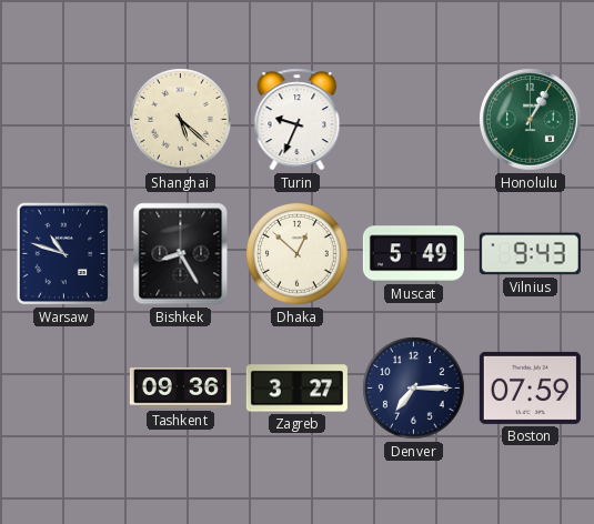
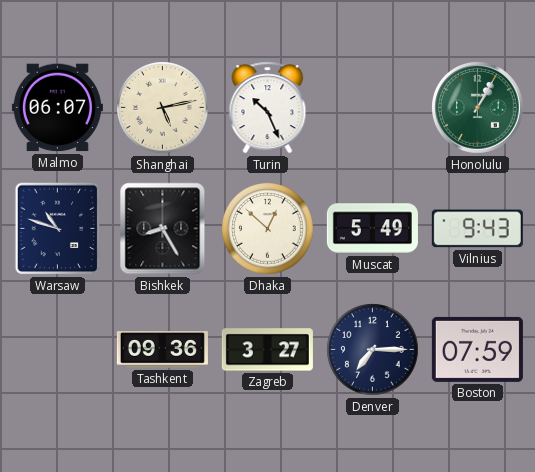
Malmo: none -> 06:07 (57, 108)
Shanghai: 5:22 -> 5:13 (163, 108)
Turin: 9:34 -> 10:26 (268, 108)
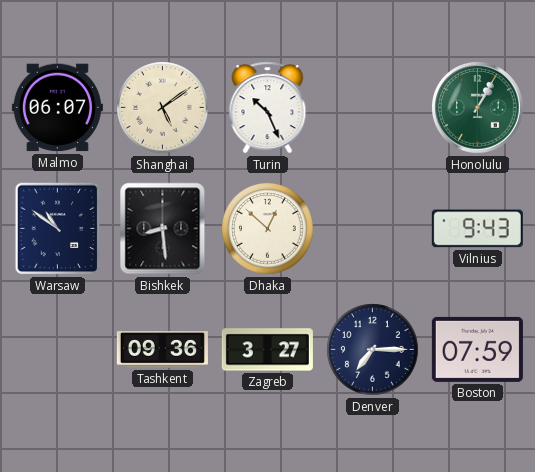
Shanghai: 5:13 -> 5:09 (163, 108)
Warsaw: 10:48 -> 10:51 (58, 229)
Bishkek: 8:25 -> 8:29 (163, 229)
Muscat: 5:49 -> none (372, 229)
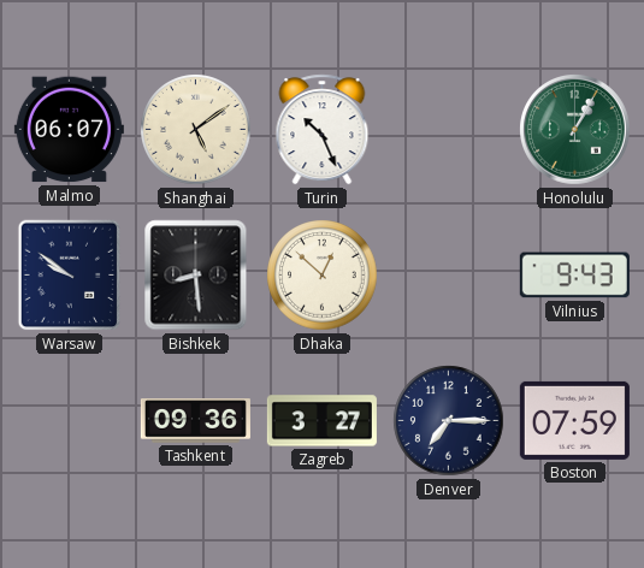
Warsaw: 10:51 -> 9:51 (70, 276)
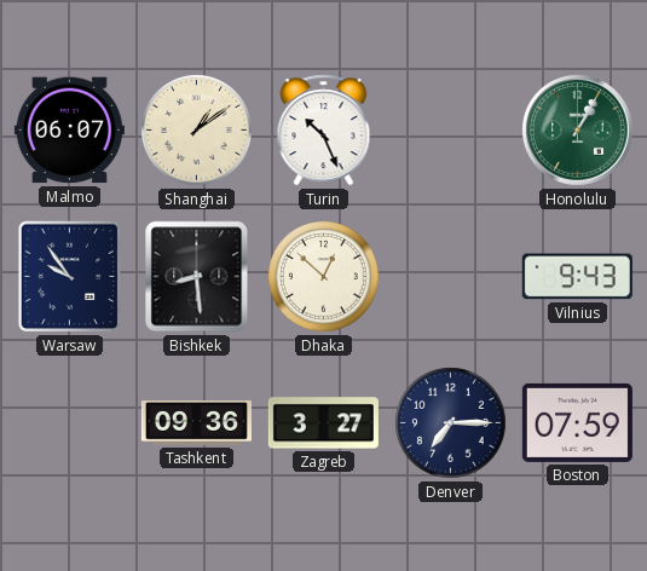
Shanghai: 5:09 -> 1:09 (197, 131)
Warsaw: 9:51 -> 9:54 (70, 277)
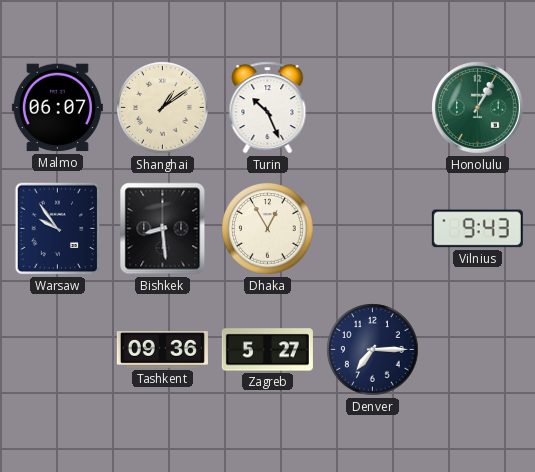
Dhaka: 12:52 -> 12:55 (268, 229)
Zagreb: 3:27 -> 5:27 (267, 350)
Boston: 07:59 -> none (577, 422)
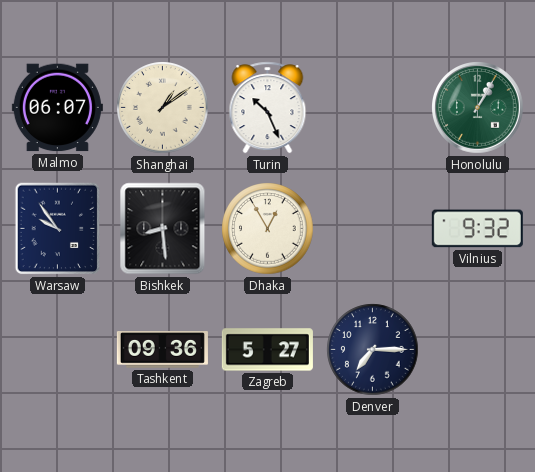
Vilnius: 9:43 -> 9:32 (477, 229)
